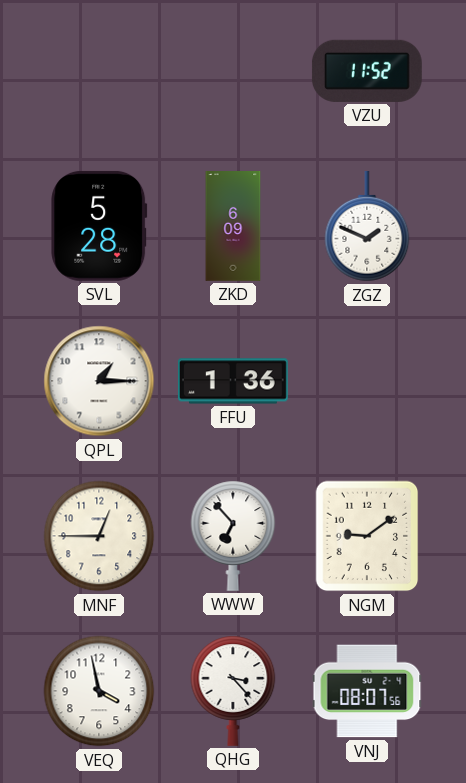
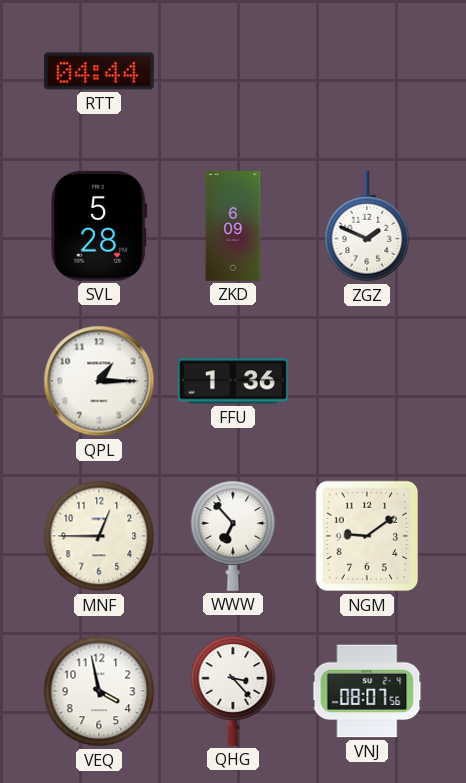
RTT: none -> 04:44 (99, 71)
VZU: 11:52 -> none (367, 71)
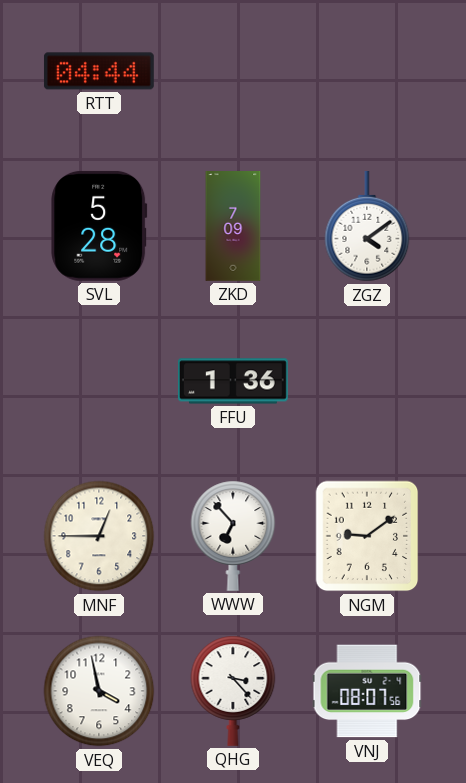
ZKD: 6:09 -> 7:09 (233, 227)
ZGZ: 1:49 -> 4:09 (367, 227)
QPL: 1:15 -> none (99, 381)
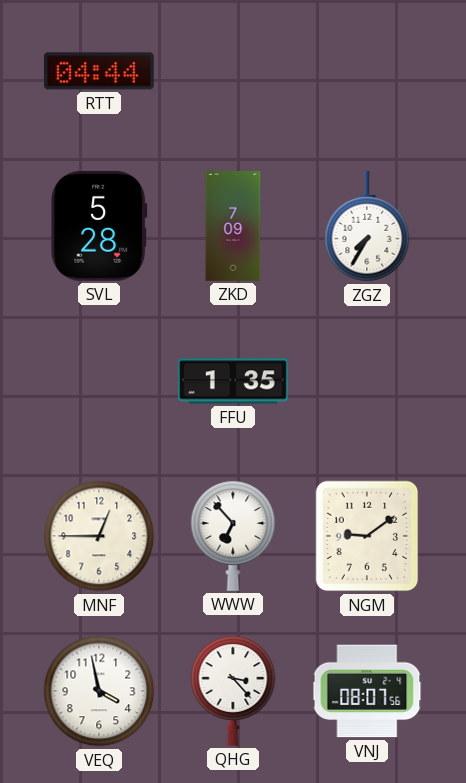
ZGZ: 4:09 -> 7:35 (367, 227)
FFU: 1:36 -> 1:35 (233, 381)
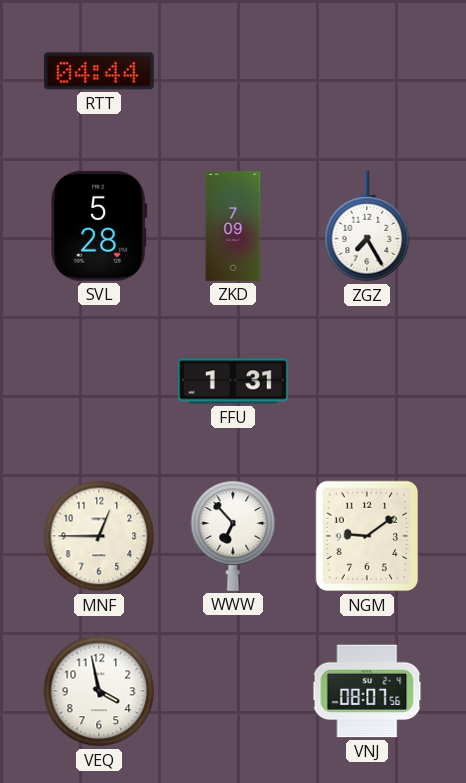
ZGZ: 7:35 -> 7:25 (367, 227)
FFU: 1:35 -> 1:31 (233, 381)
QHG: 3:23 -> none (233, 691)
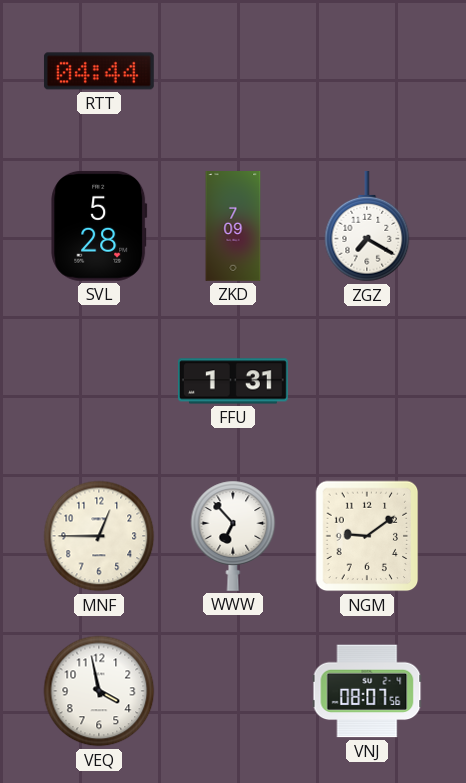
ZGZ: 7:25 -> 7:20 (367, 227)
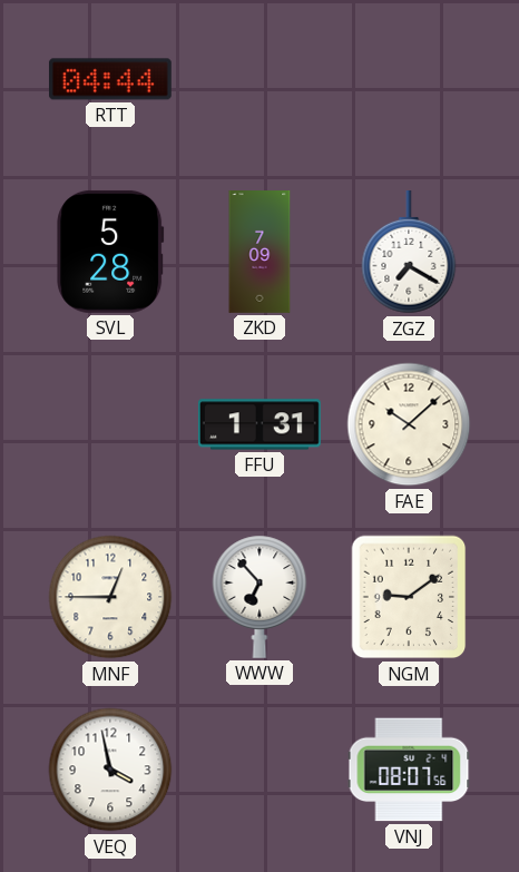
FAE: none -> 10:08 (409, 424)
